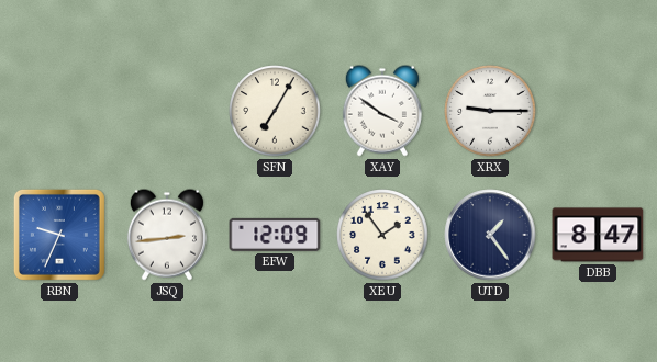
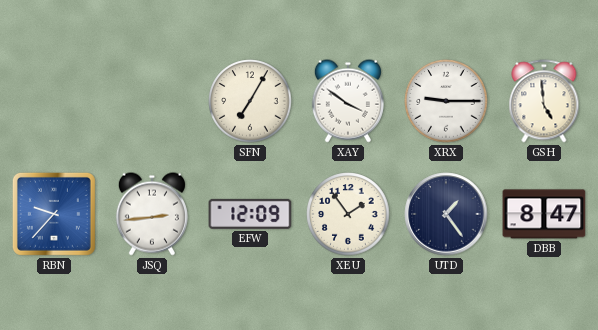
GSH: none -> 4:59 (544, 101)
RBN: 9:34 -> 9:37 (54, 214)
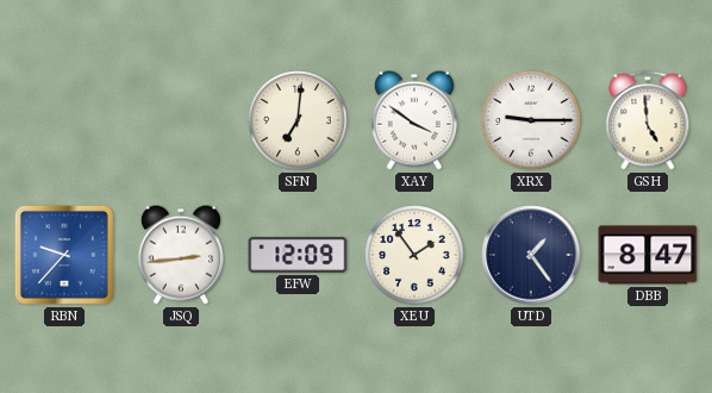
SFN: 7:05 -> 7:01 (298, 120)
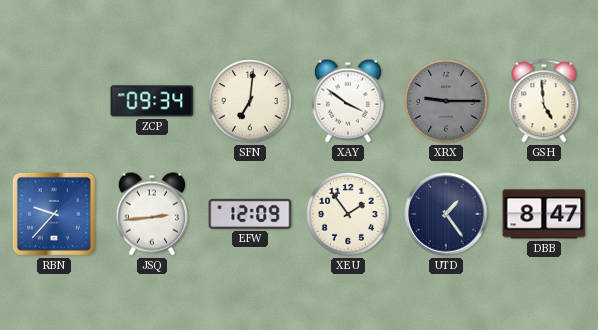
ZCP: none -> 09:34 (152, 101)
XRX dial: white -> grey (446, 101)
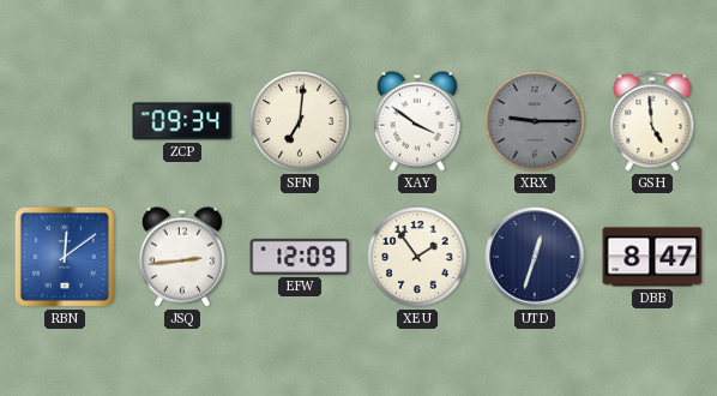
RBN: 9:37 -> 12:09 (65, 257)
UTD: 1:24 -> 12:33 (535, 257)
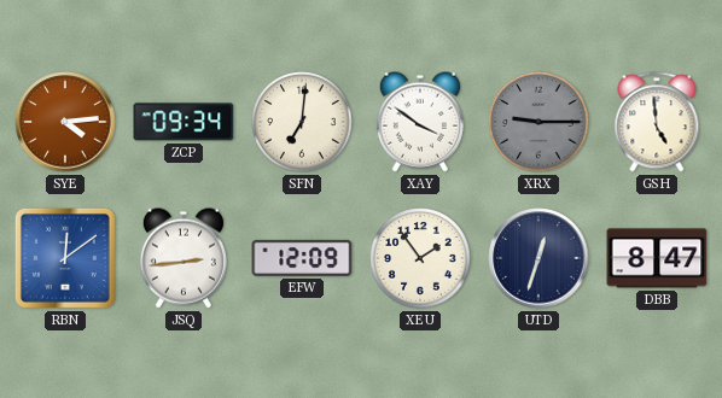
SYE: none -> 4:14 (65, 122)
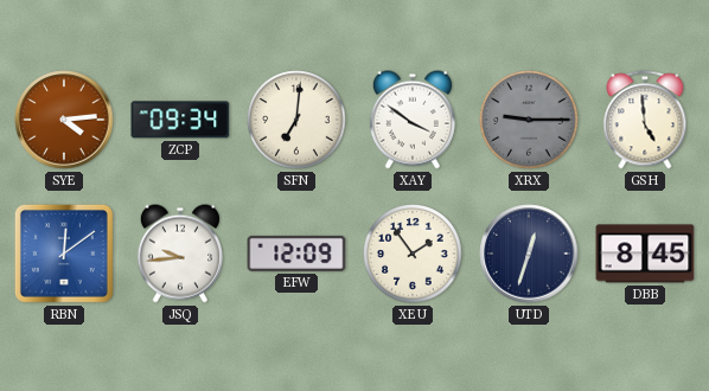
JSQ: 2:44 -> 9:44 (180, 254)
DBB: 8:47 -> 8:45 (645, 254)
